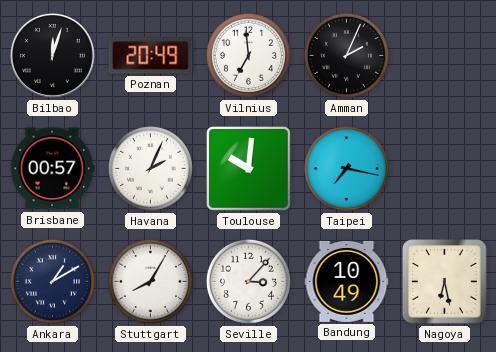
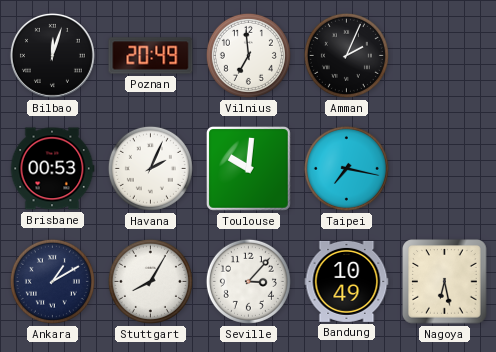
Brisbane: 00:57 -> 00:53 (52, 169)
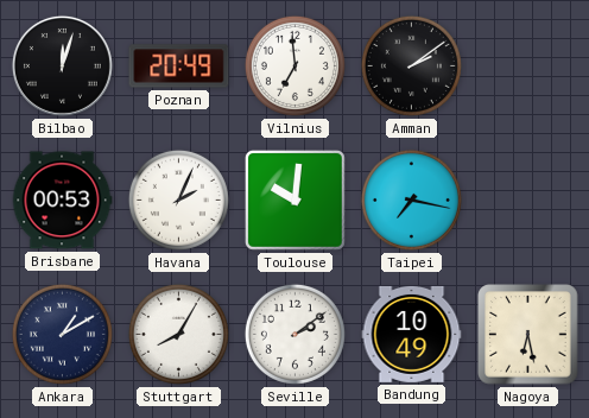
Amman: 2:04 -> 2:09 (411, 65)
Seville: 3:07 -> 2:09 (294, 334)
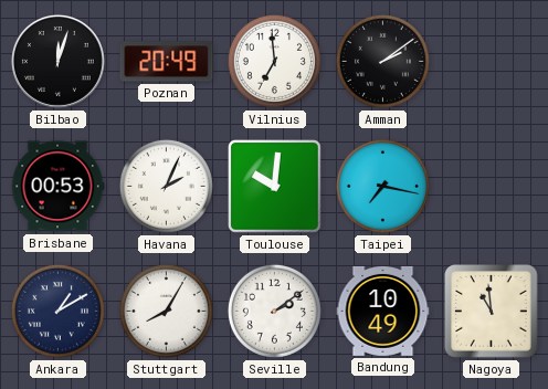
Nagoya: 6:28 -> 10:59 (492, 312)
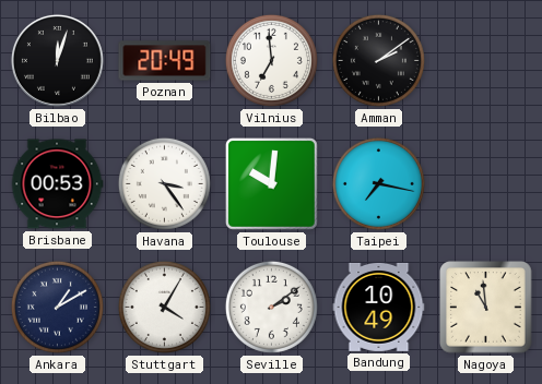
Havana: 2:04 -> 3:24 (164, 183)
Stuttgart: 8:05 -> 4:05 (164, 307)
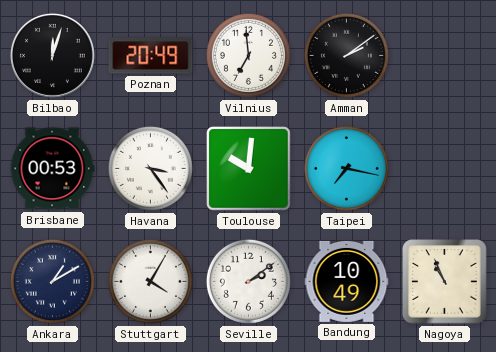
Nagoya: 10:59 -> 10:56 (445, 282)
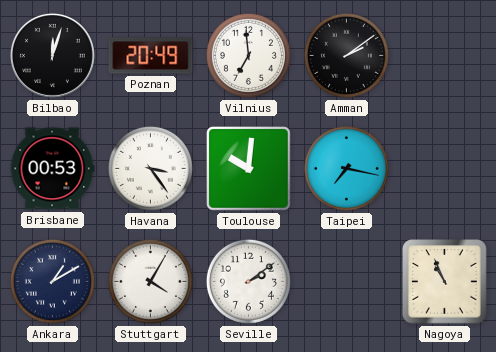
Bandung: 10:49 -> none (347, 281)
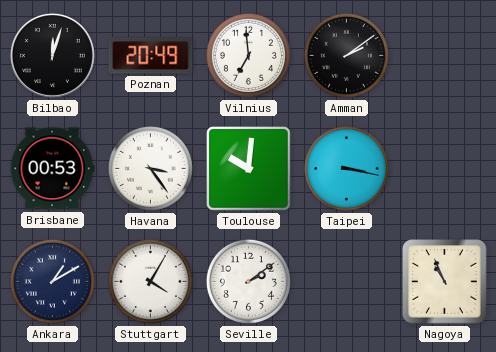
Taipei: 7:17 -> 3:17 (346, 168)
